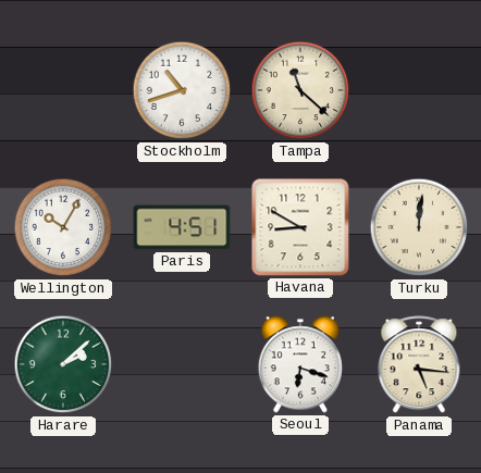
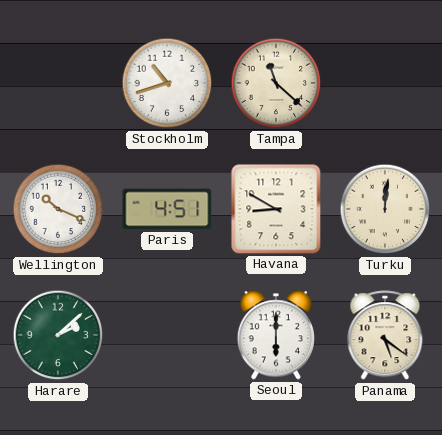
Wellington: 10:05 -> 10:19 (58, 209)
Seoul: 6:18 -> 6:00 (276, 335)
Panama: 5:16 -> 5:21 (385, 336)
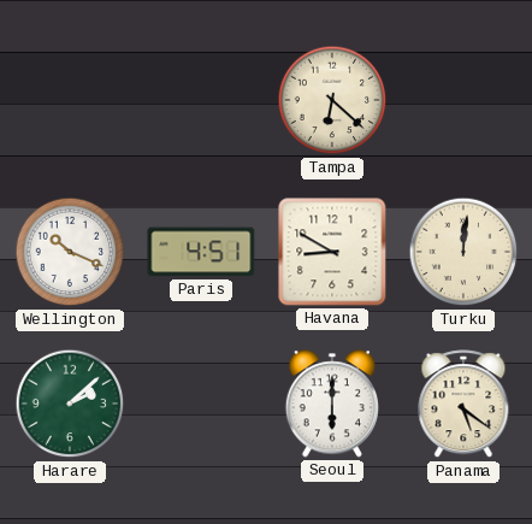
Stockholm: 10:42 -> none (167, 83)
Tampa: 11:22 -> 6:22 (332, 100)
